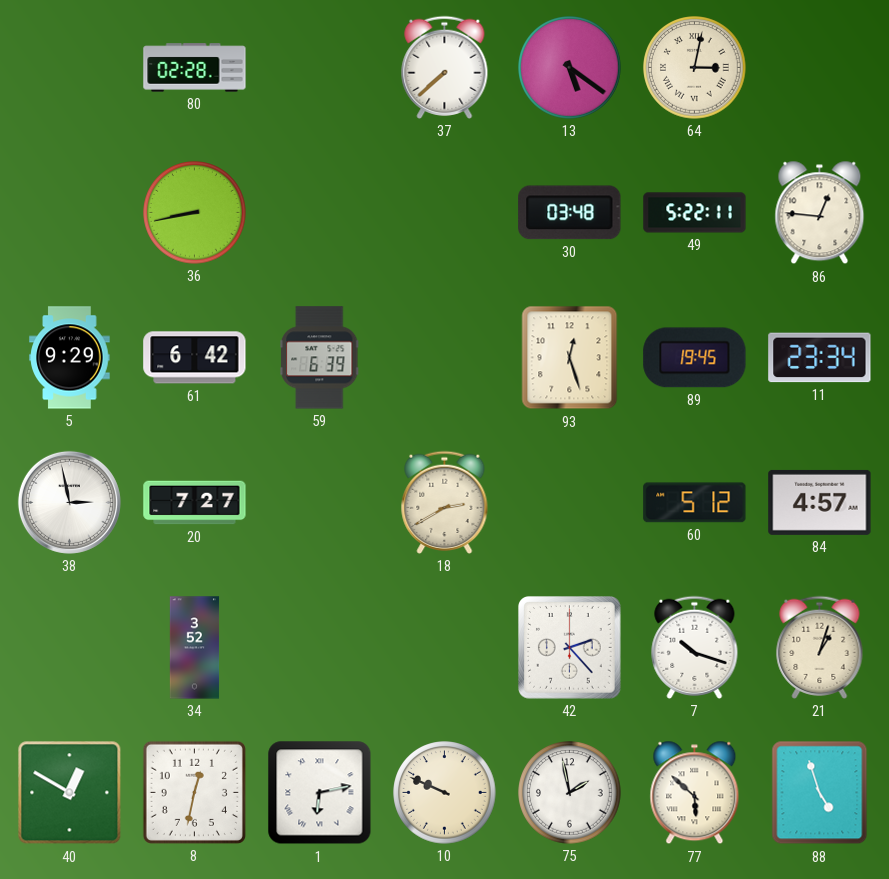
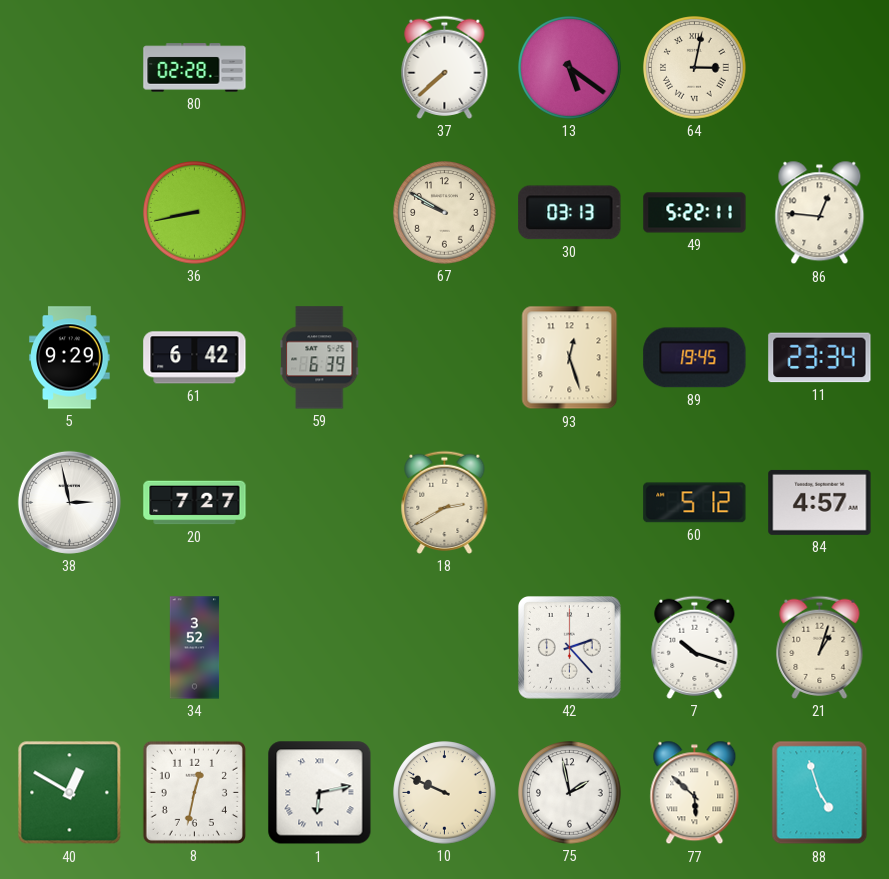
67: none -> 9:50 (445, 213)
30: 03:48 -> 03:13 (570, 213)
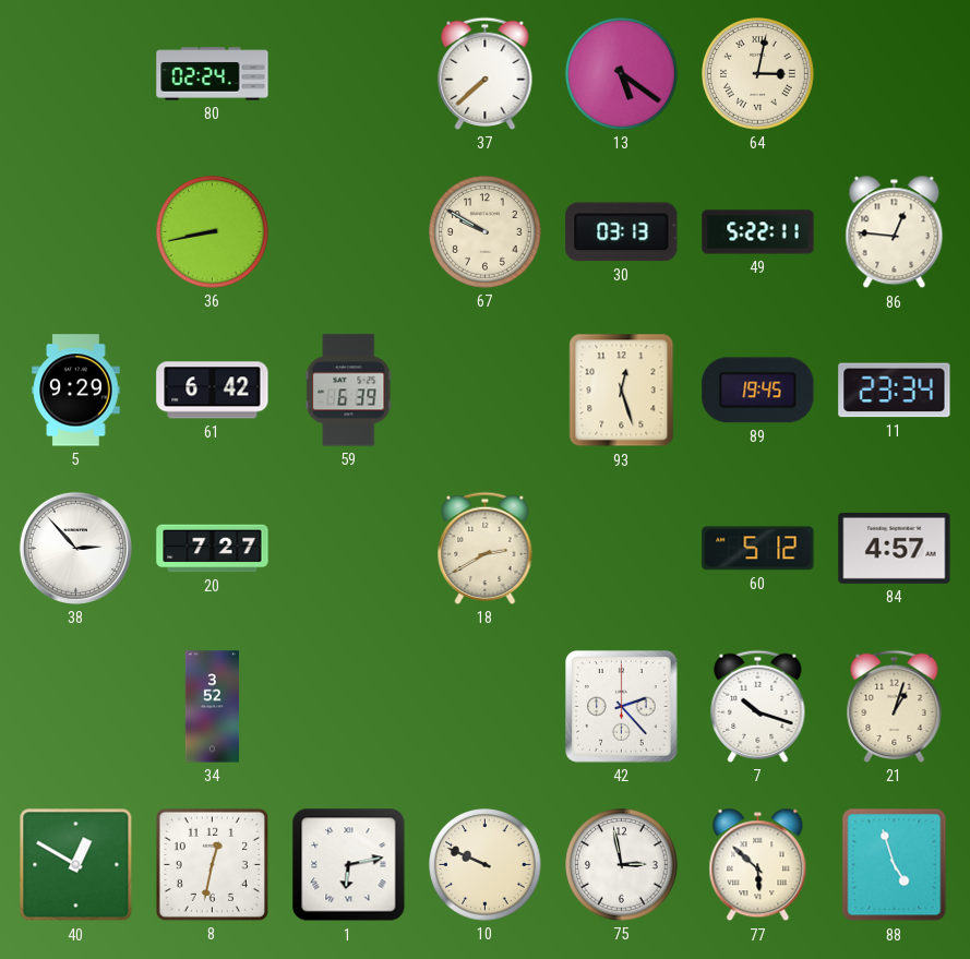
80: 02:28 -> 02:24 (213, 74)
38: 2:58 -> 2:53 (75, 548)
75: 1:58 -> 2:58 (622, 865)
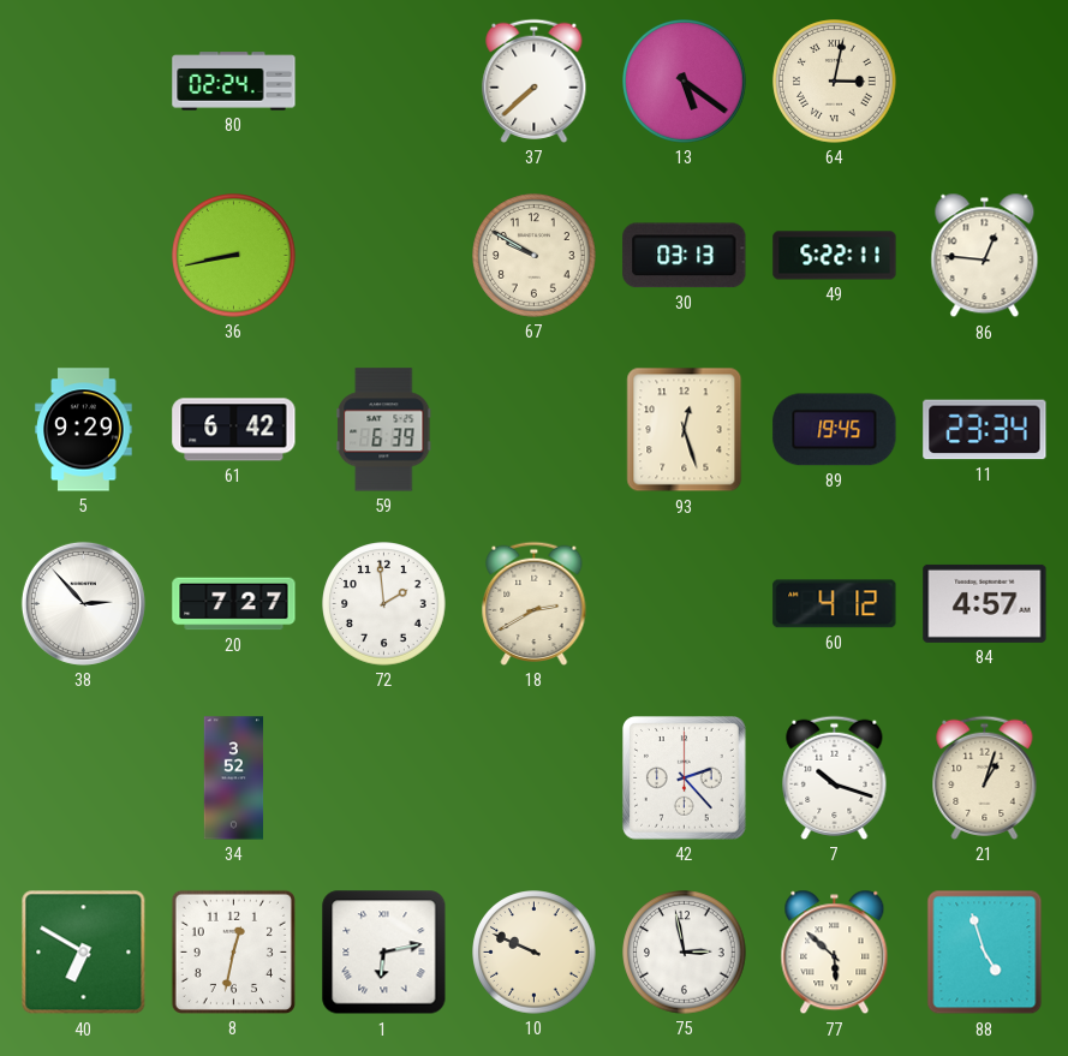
72: none -> 1:59 (384, 604)
60: 5:12 -> 4:12 (835, 604)
40: 12:50 -> 6:50 (84, 953)
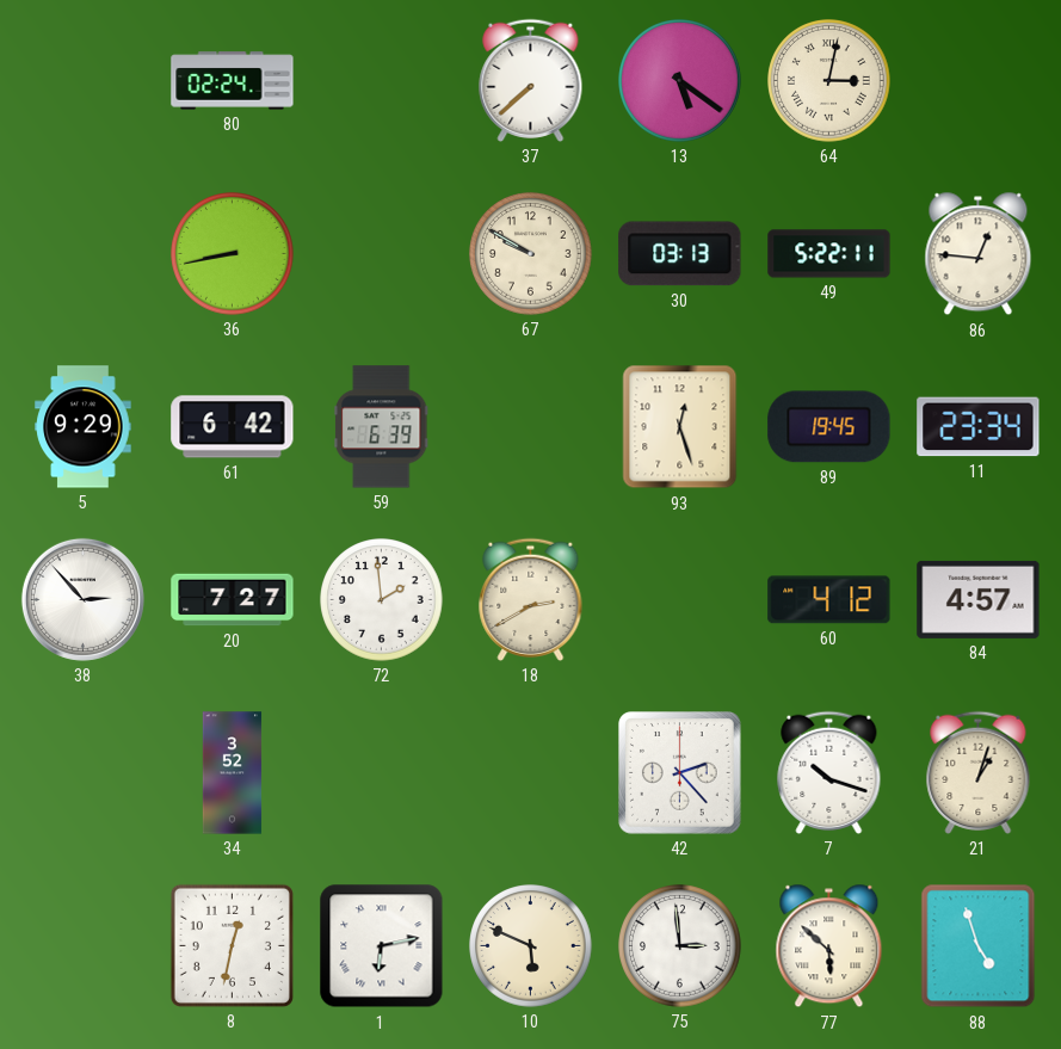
40: 6:50 -> none (84, 953)
10: 9:49 -> 5:49 (531, 946)
75: 2:58 -> 2:59 (680, 946)
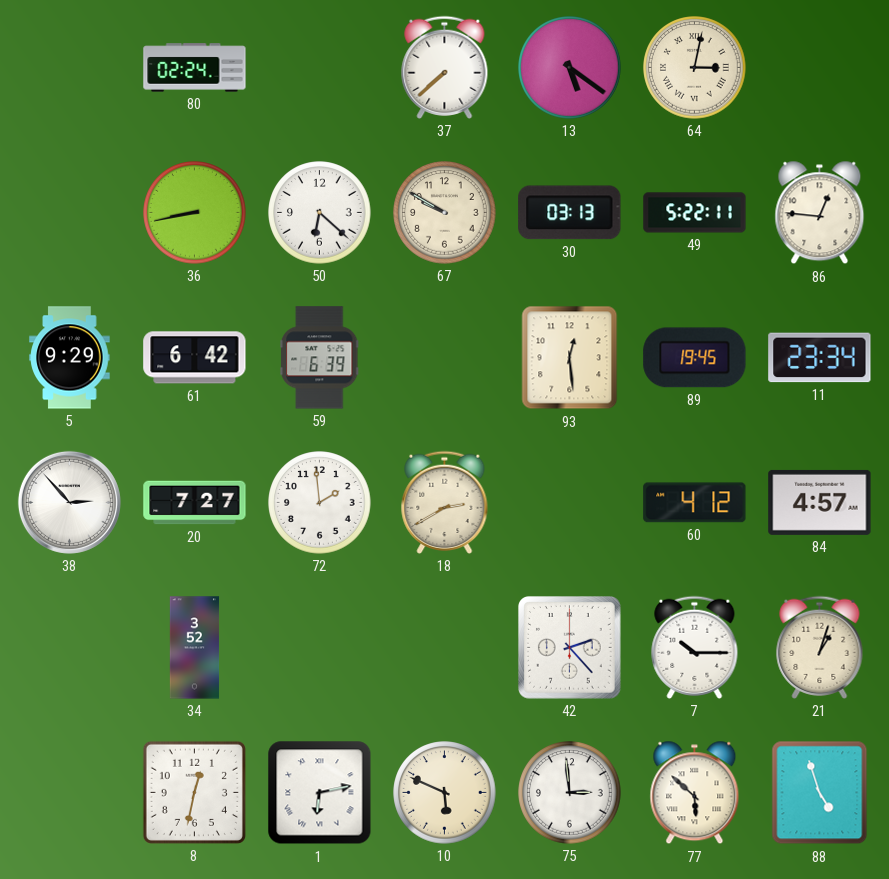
50: none -> 6:22 (320, 213)
93: 12:27 -> 12:29 (570, 358)
7: 10:18 -> 10:15 (695, 647)
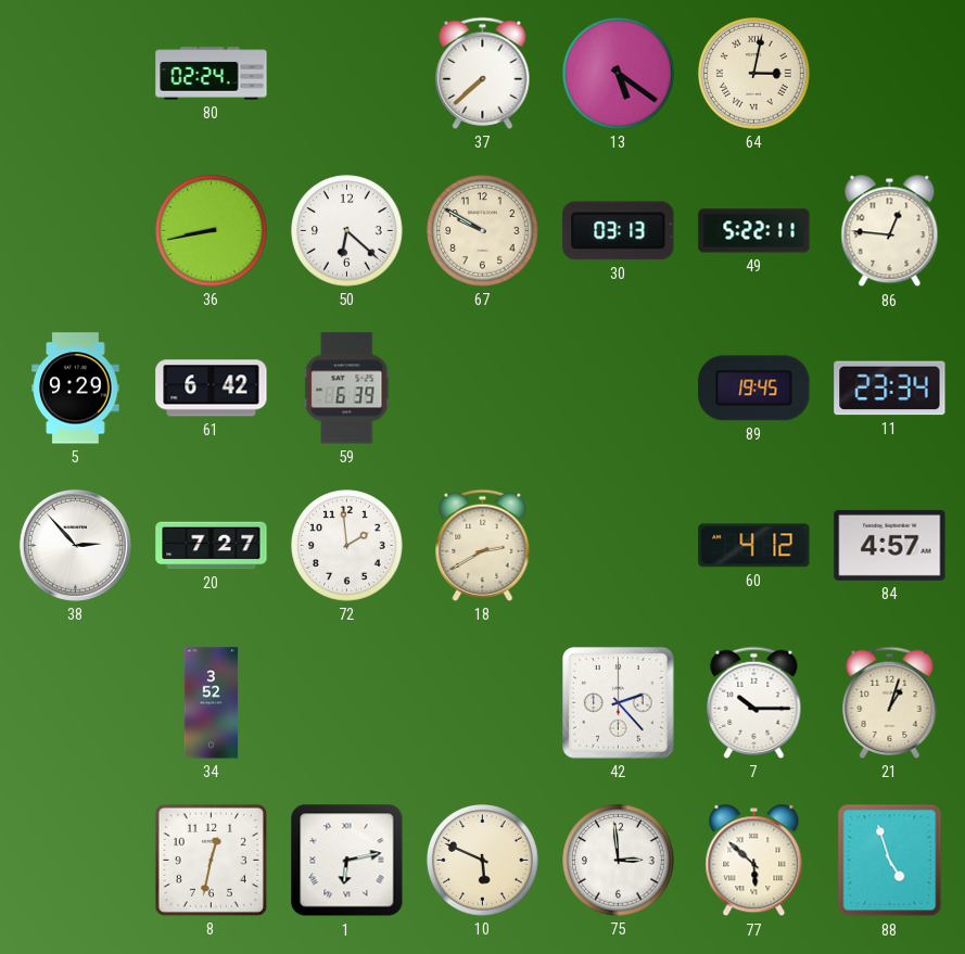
93: 12:29 -> none (570, 358)
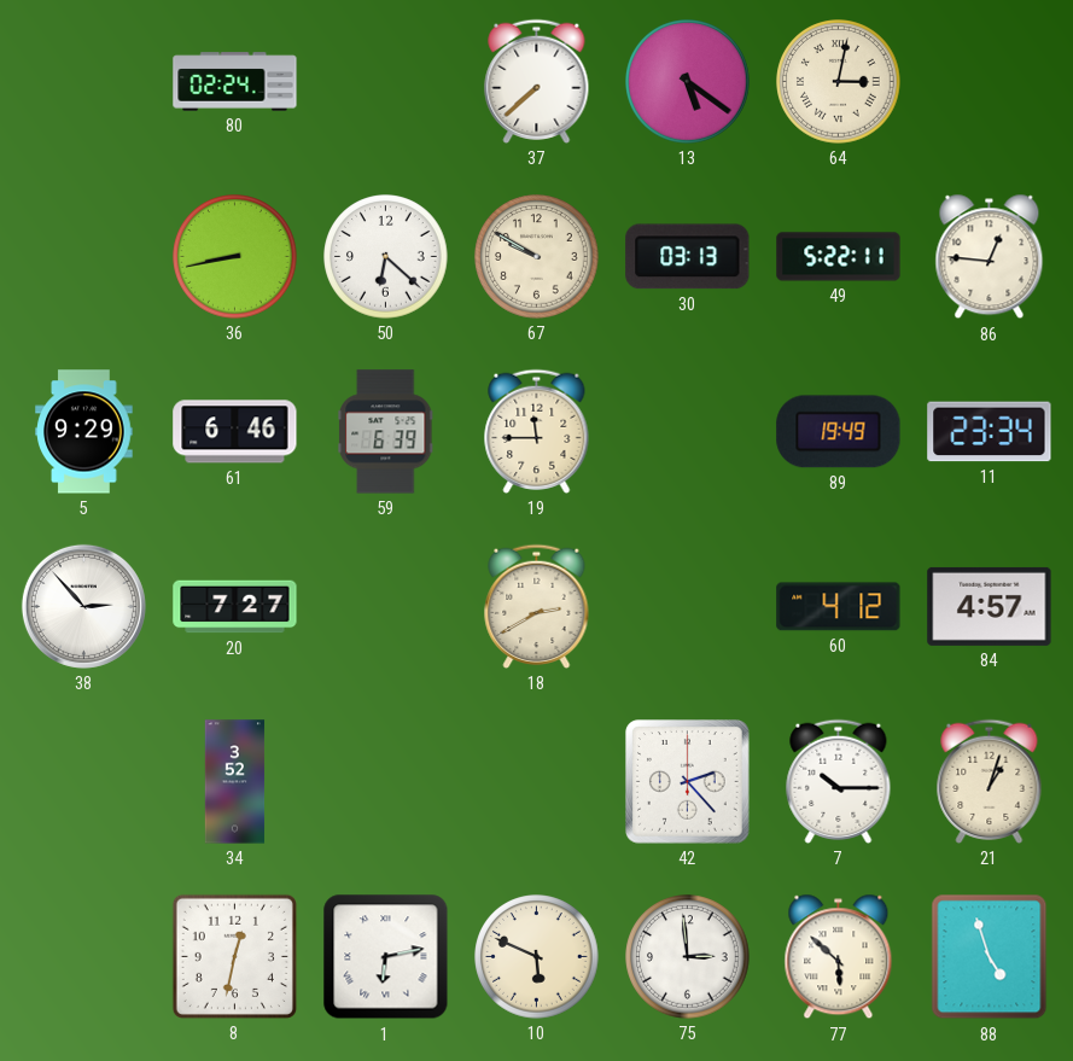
61: 6:42 -> 6:46 (235, 432)
19: none -> 11:45 (537, 431)
89: 19:45 -> 19:49 (839, 432)
72: 1:59 -> none (347, 546)
